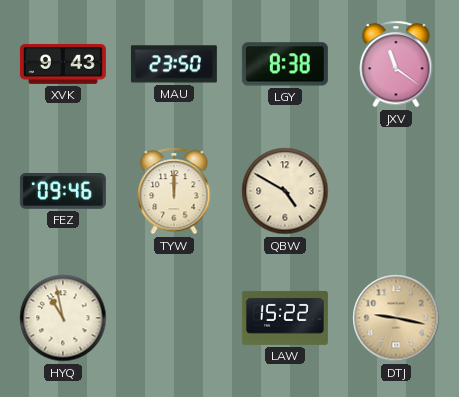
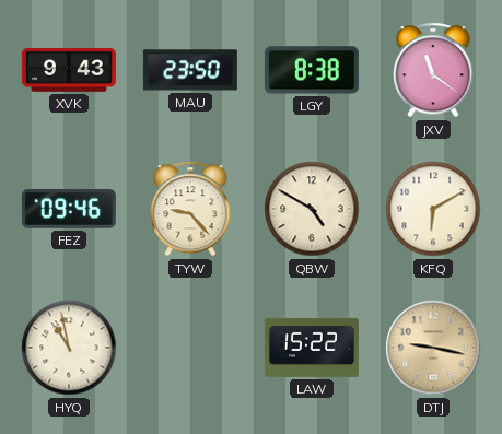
TYW: 12:00 -> 9:23 (190, 209)
KFQ: none -> 6:10 (433, 209)
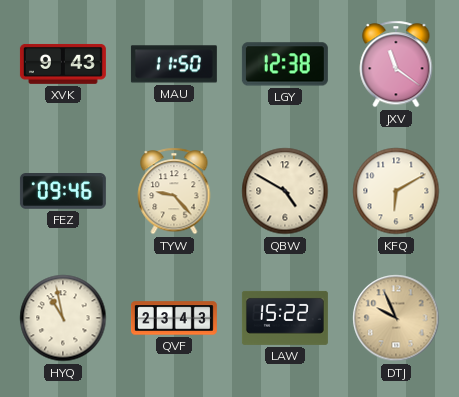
MAU: 23:50 -> 11:50 (174, 64)
LGY: 8:38 -> 12:38 (285, 64)
QVF: none -> 23:43 (174, 318)
DTJ: 9:17 -> 9:56 (396, 318)
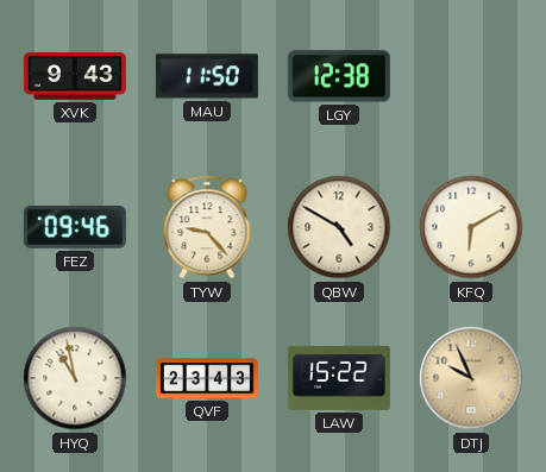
JXV: 11:21 -> none (396, 64)
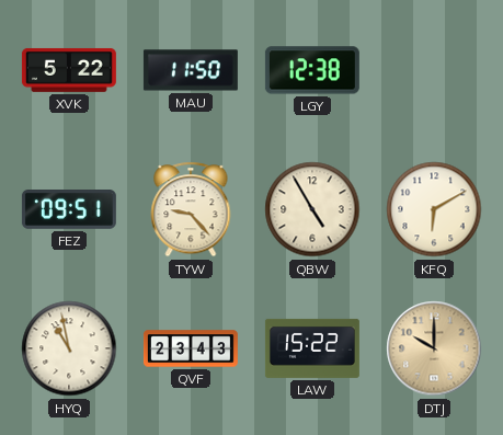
XVK: 9:43 -> 5:22 (69, 70)
FEZ: 09:46 -> 09:51 (69, 210)
QBW: 4:50 -> 4:55 (312, 209)
DTJ: 9:56 -> 10:00 (434, 348)
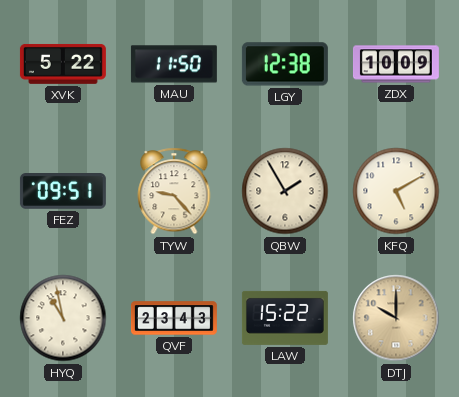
ZDX: none -> 10:09 (396, 64)
QBW: 4:55 -> 1:55 (285, 191)
KFQ: 6:10 -> 5:10 (396, 191)
